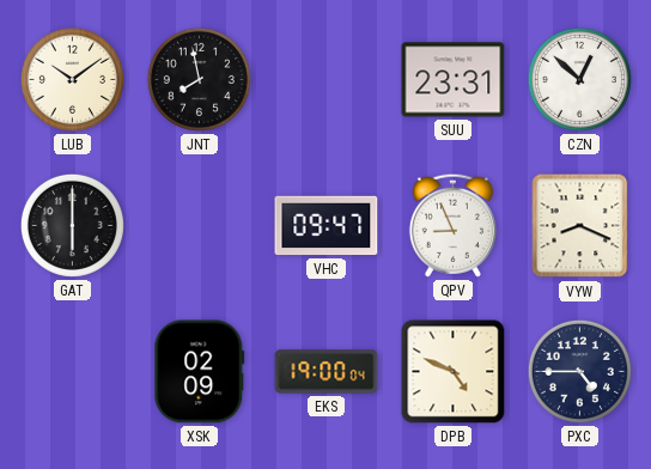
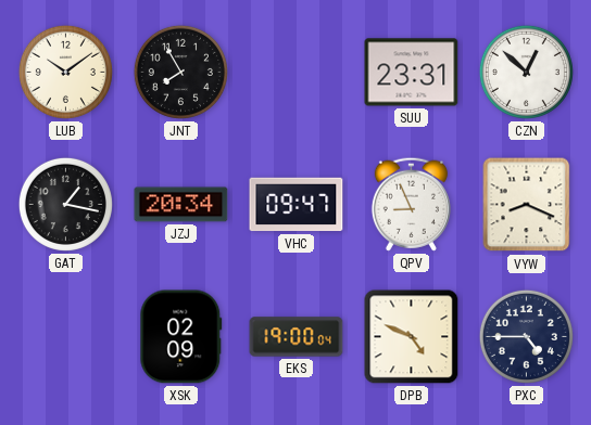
JNT: 7:58 -> 7:55 (180, 72)
GAT: 6:00 -> 1:17 (65, 204)
JZJ: none -> 20:34 (181, 205)
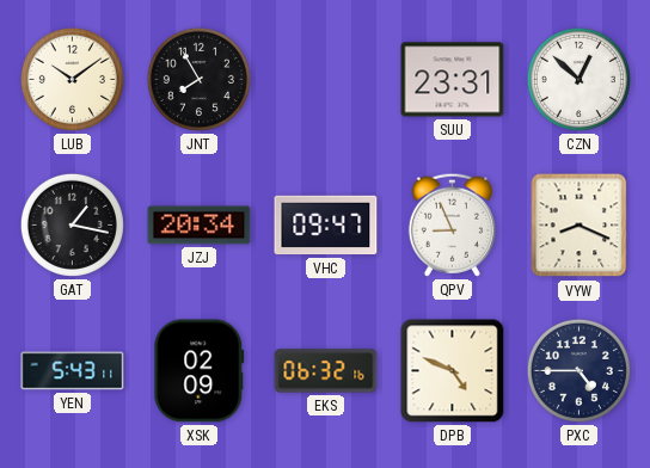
YEN: none -> 5:43 (73, 371)
EKS: 19:00 -> 06:32 (326, 371)
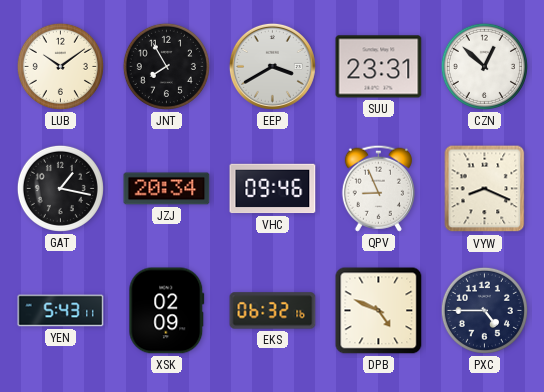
EEP: none -> 3:40 (272, 66)
VHC: 09:47 -> 09:46 (273, 189)
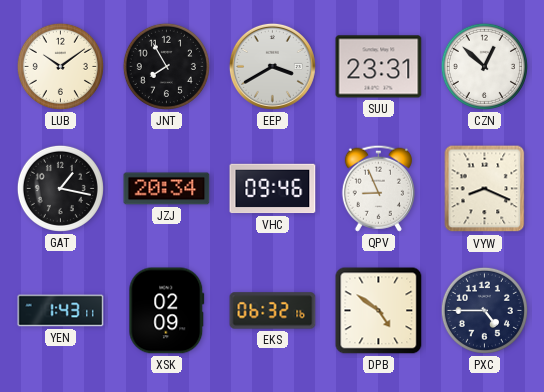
YEN: 5:43 -> 1:43 (61, 311)
DPB: 4:49 -> 4:51 (379, 311)
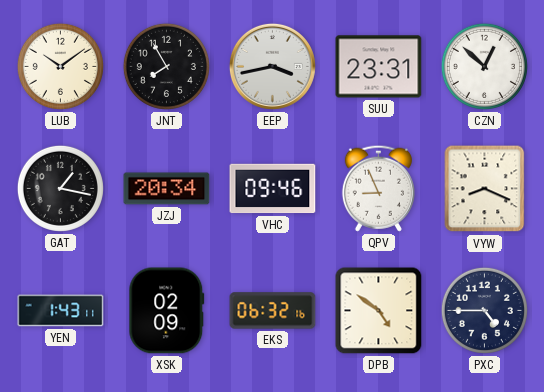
EEP: 3:40 -> 3:43 (272, 66)
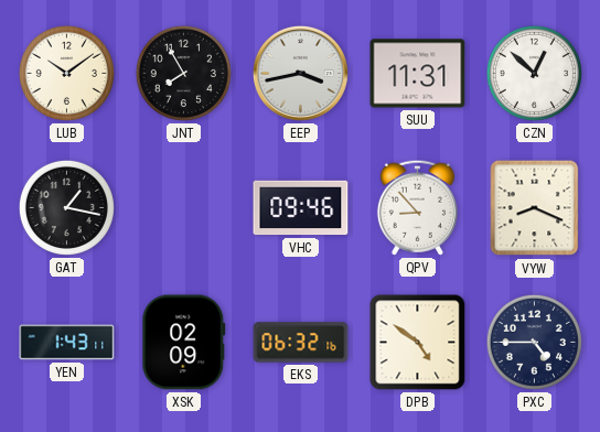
SUU: 23:31 -> 11:31 (418, 74)
JZJ: 20:34 -> none (167, 189)
QPV: 8:56 -> 8:53 (417, 207)
